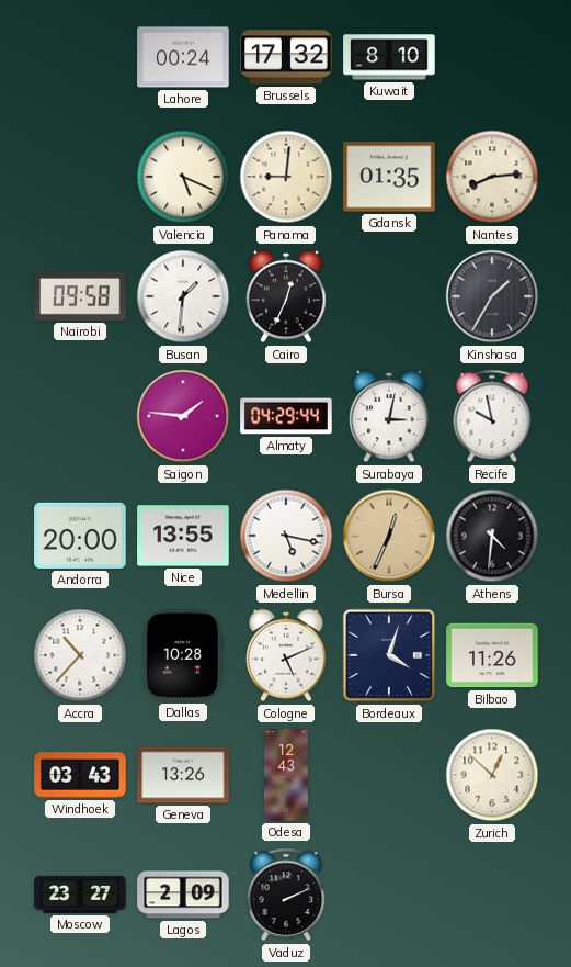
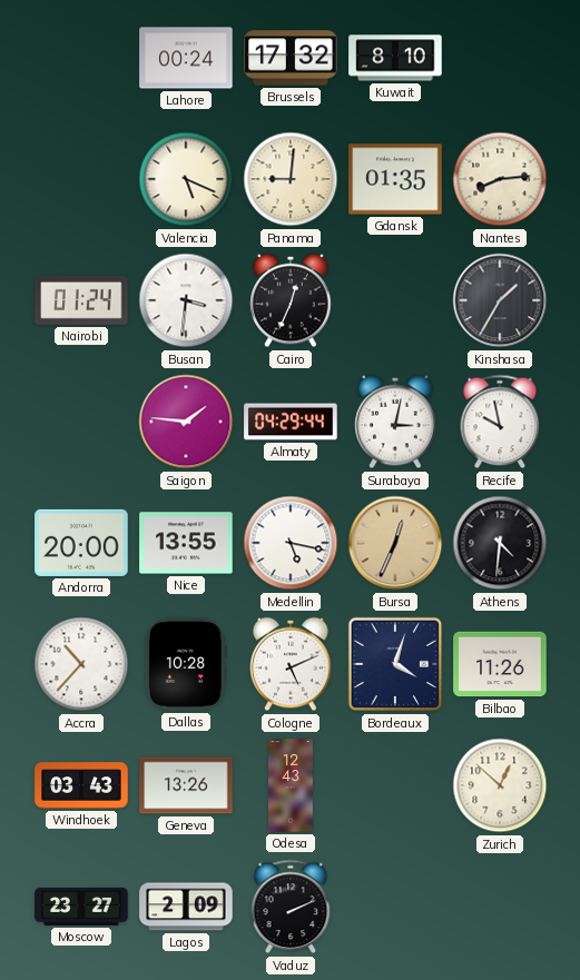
Nairobi: 09:58 -> 01:24 (81, 300)
Busan: 1:31 -> 3:31 (186, 300)
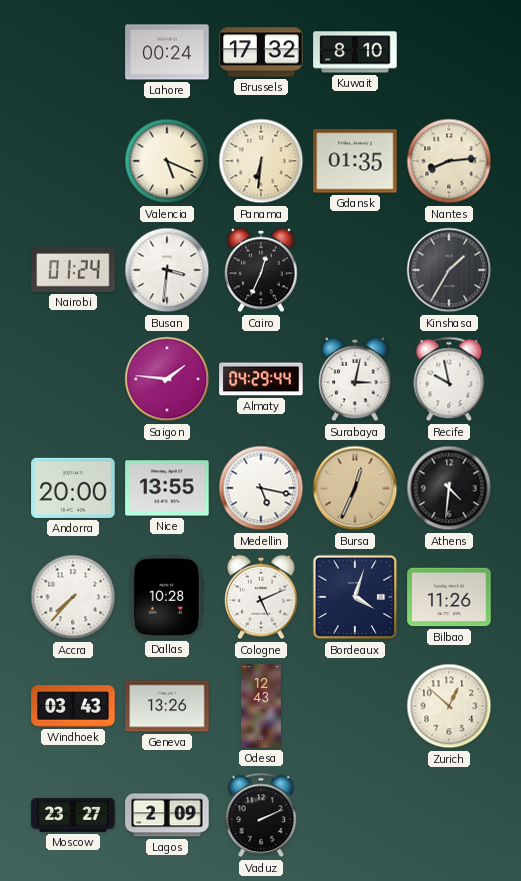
Panama: 9:01 -> 6:31 (261, 161)
Accra: 10:37 -> 7:37 (73, 597)
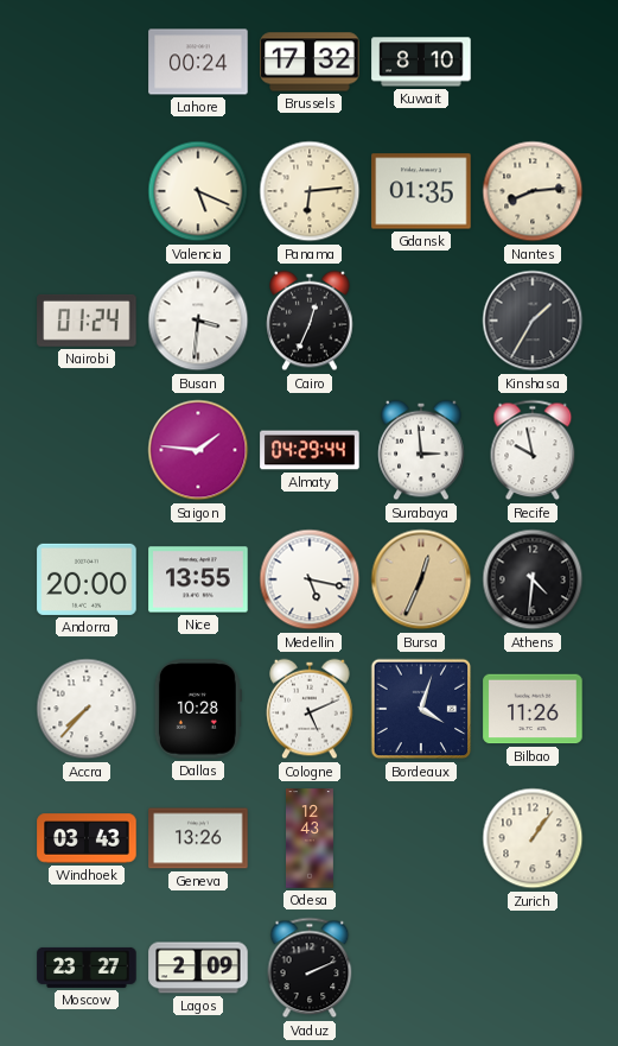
Panama: 6:31 -> 6:14 (310, 191)
Surabaya: 3:02 -> 2:59 (421, 450)
Zurich: 12:52 -> 1:06 (533, 838)
